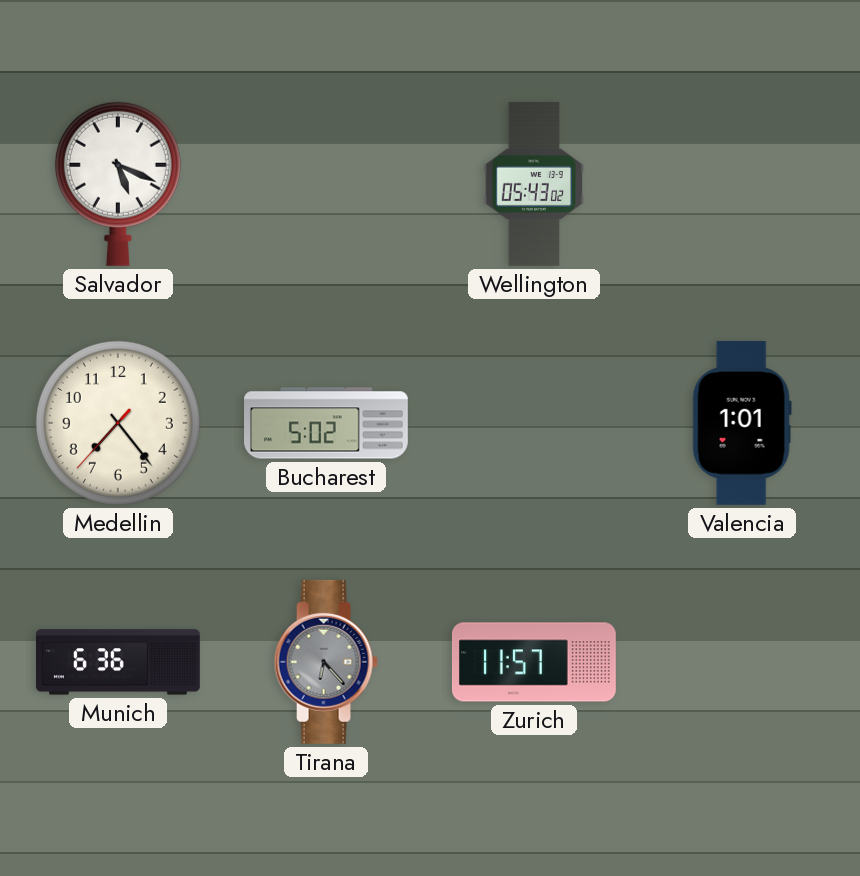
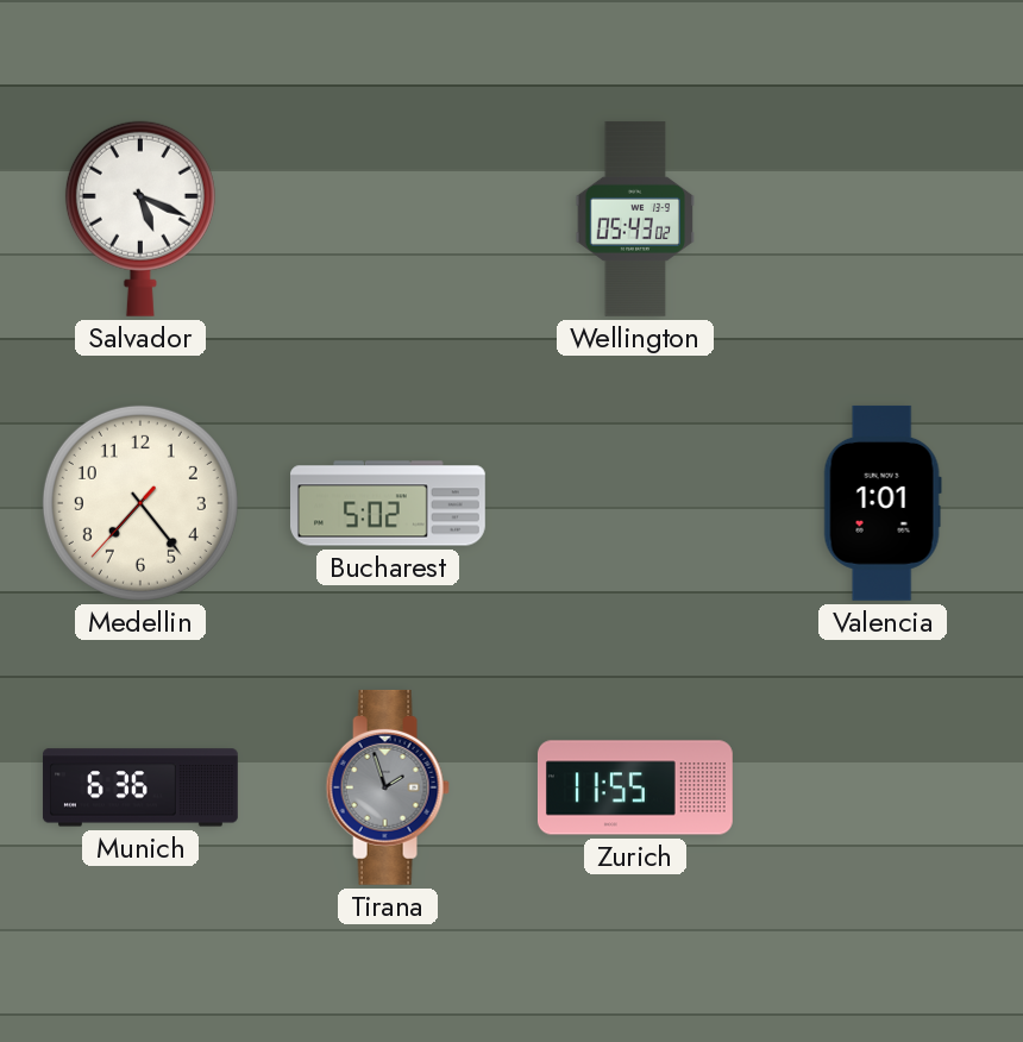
Tirana: 6:23 -> 1:57 (388, 787)
Zurich: 11:57 -> 11:55 (635, 787)
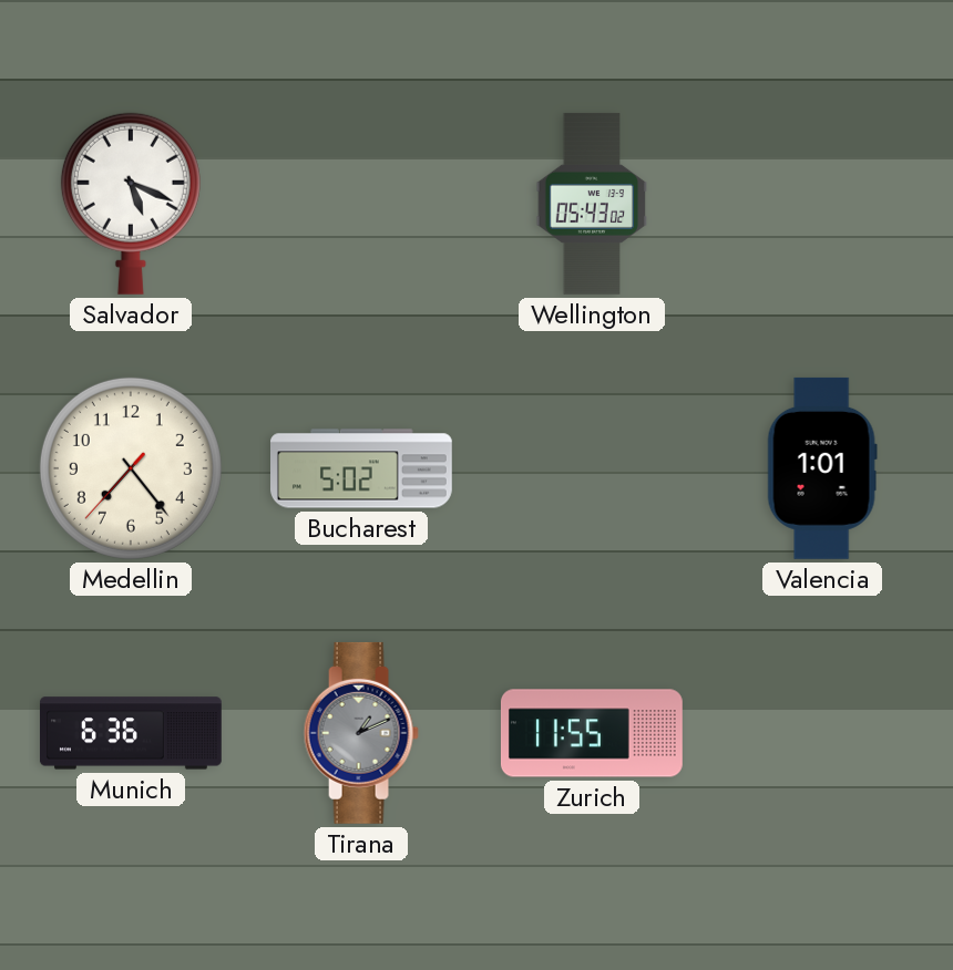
Tirana: 1:57 -> 1:11 (361, 733)
